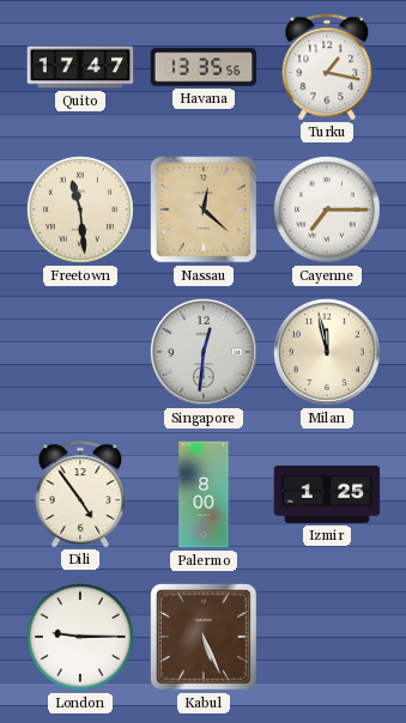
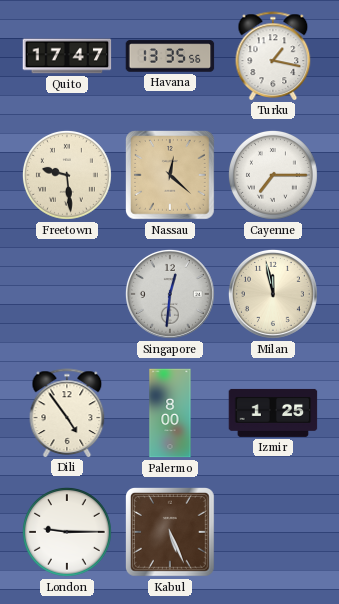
Freetown: 11:29 -> 9:29 (67, 175)
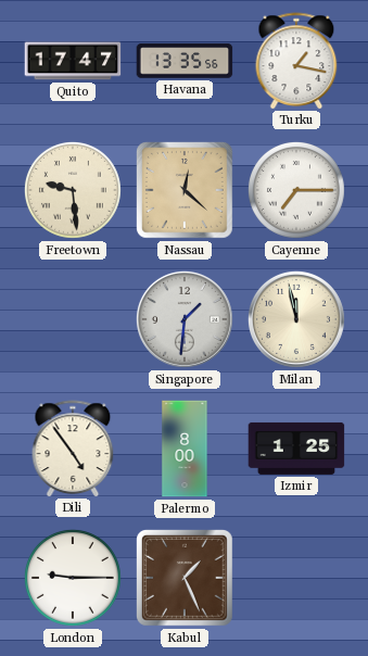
Singapore: 12:31 -> 1:31 (185, 319)
Kabul: 5:26 -> 1:26 (186, 579)
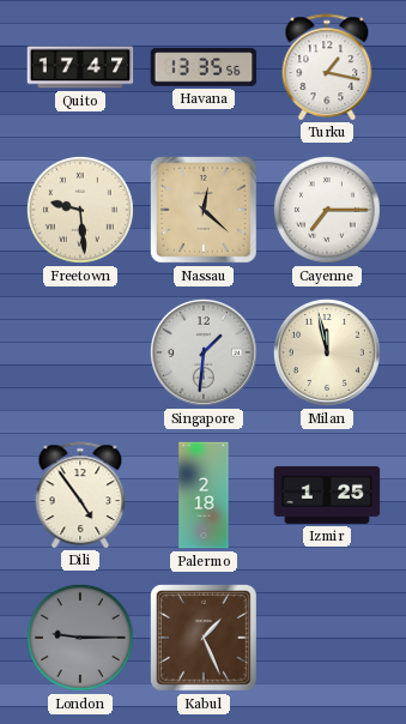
Palermo: 8:00 -> 2:18 (204, 495)
London dial: white -> grey (80, 638)
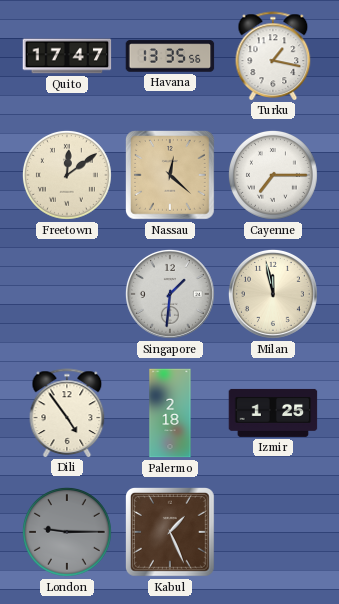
Freetown: 9:29 -> 12:09 (67, 175)
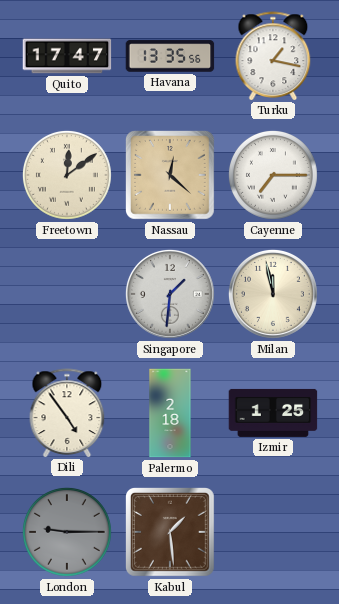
Kabul: 1:26 -> 1:29 (171, 533)
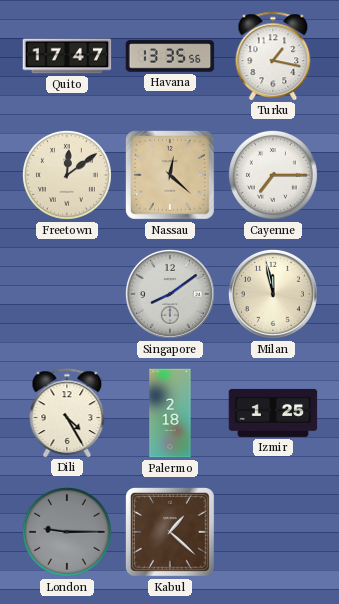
Singapore: 1:31 -> 8:09 (170, 294)
Dili: 4:54 -> 4:25 (67, 413)
Kabul: 1:29 -> 1:22 (171, 533)
